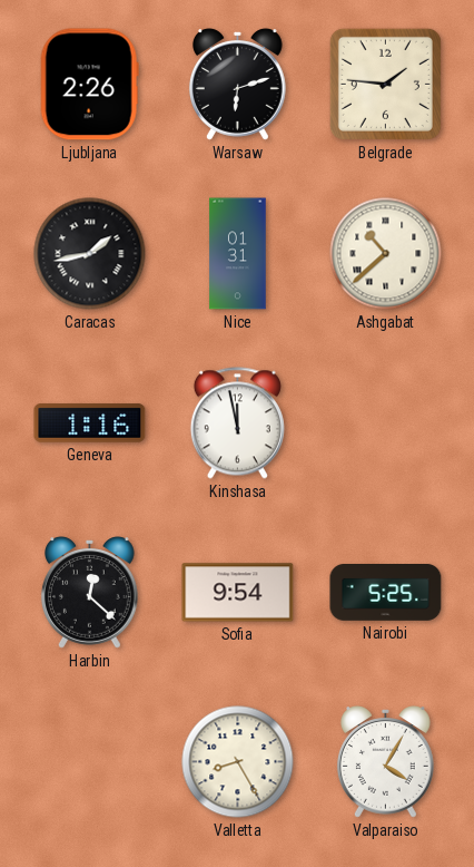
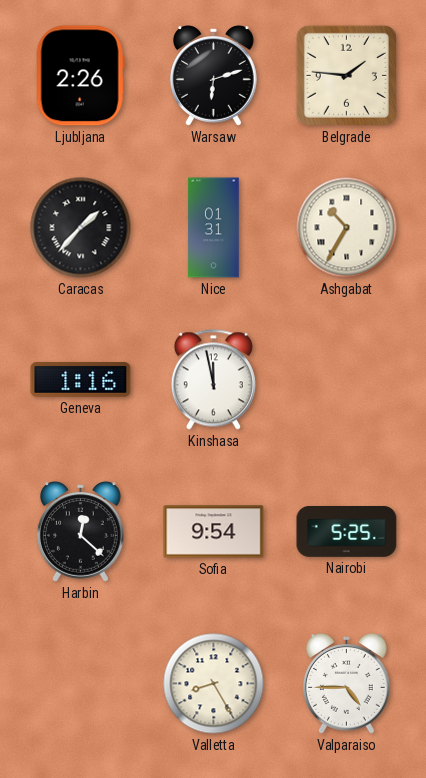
Caracas: 1:43 -> 1:37 (81, 228)
Ashgabat: 10:38 -> 10:35 (347, 228)
Valparaiso: 4:05 -> 4:45 (346, 684)
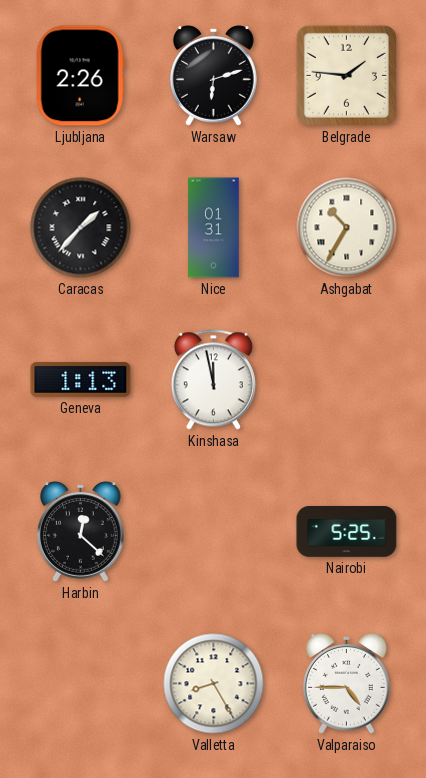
Geneva: 1:16 -> 1:13 (81, 380)
Sofia: 9:54 -> none (214, 532)
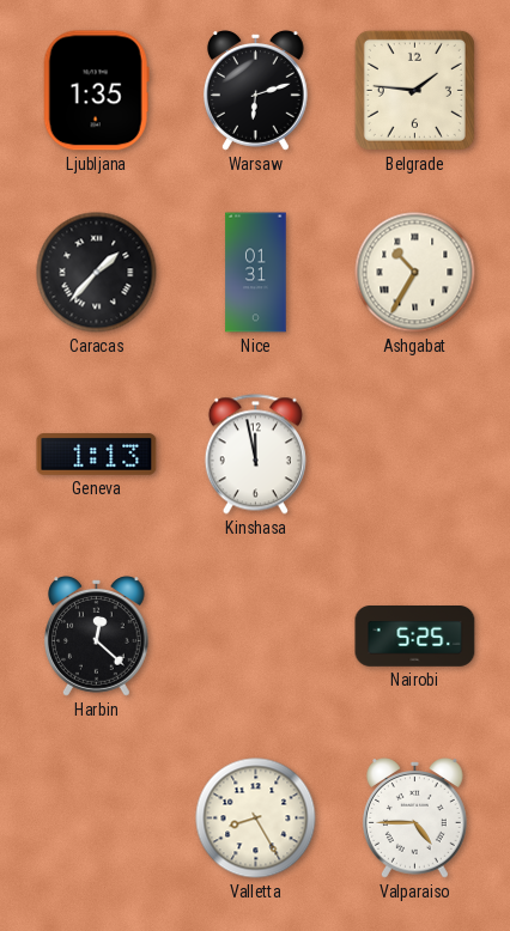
Ljubljana: 2:26 -> 1:35 (96, 91)
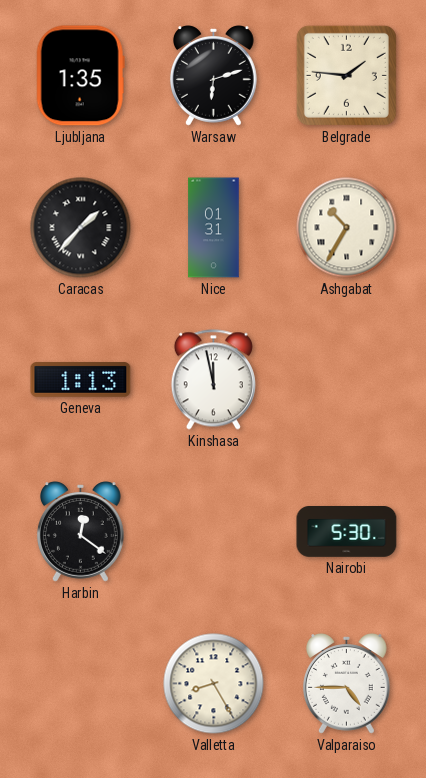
Harbin: 12:22 -> 12:21 (80, 532)
Nairobi: 5:25 -> 5:30 (347, 532)
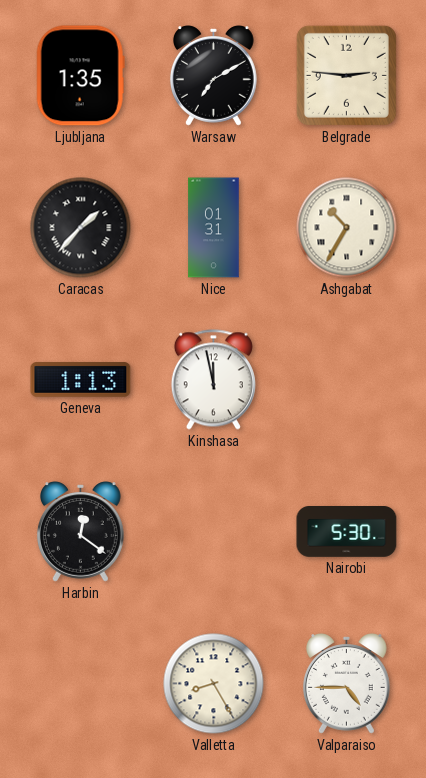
Warsaw: 6:12 -> 7:10 (213, 76)
Belgrade: 1:46 -> 2:46 (346, 75)
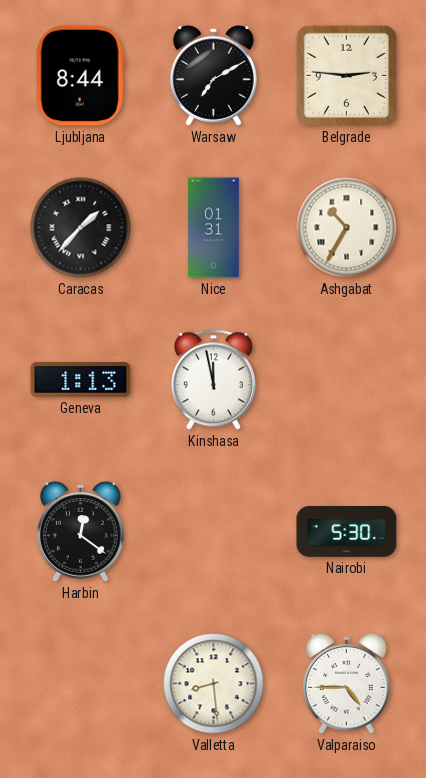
Ljubljana: 1:35 -> 8:44 (80, 76)
Valletta: 8:25 -> 8:29 (214, 684)
